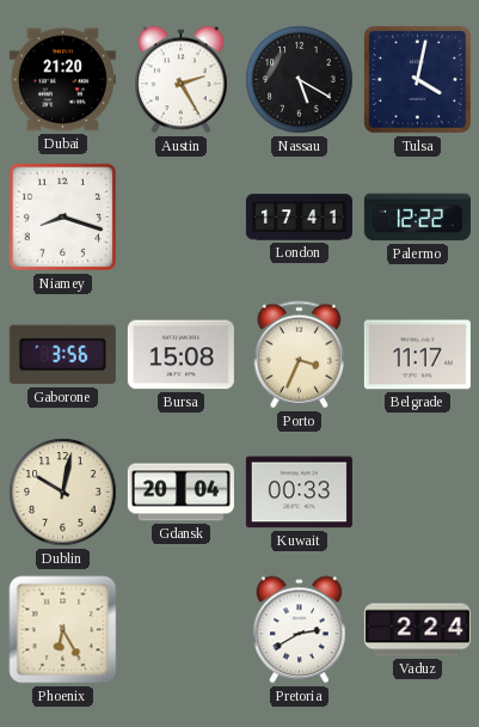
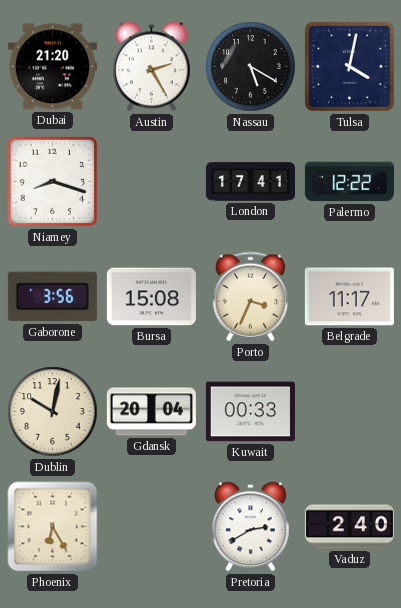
Vaduz: 2:24 -> 2:40 (349, 527)
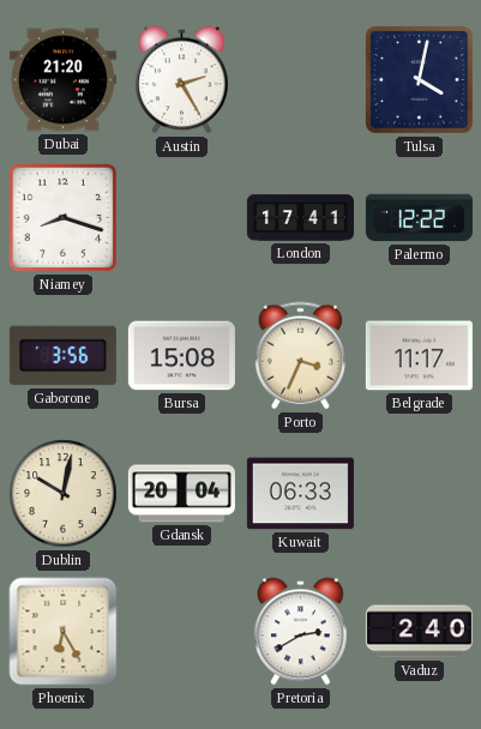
Nassau: 5:20 -> none (251, 67)
Kuwait: 00:33 -> 06:33 (300, 494)
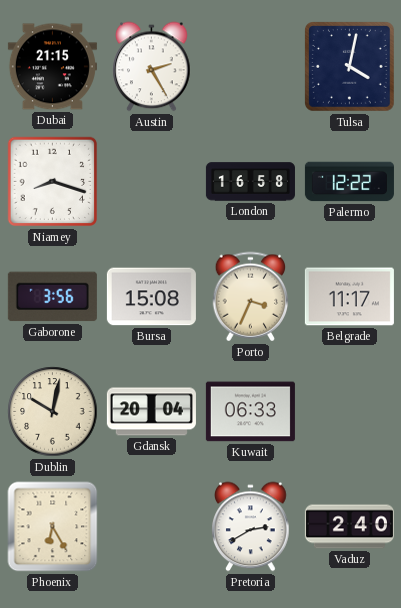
Dubai: 21:20 -> 21:15 (52, 67)
London: 17:41 -> 16:58 (250, 182)
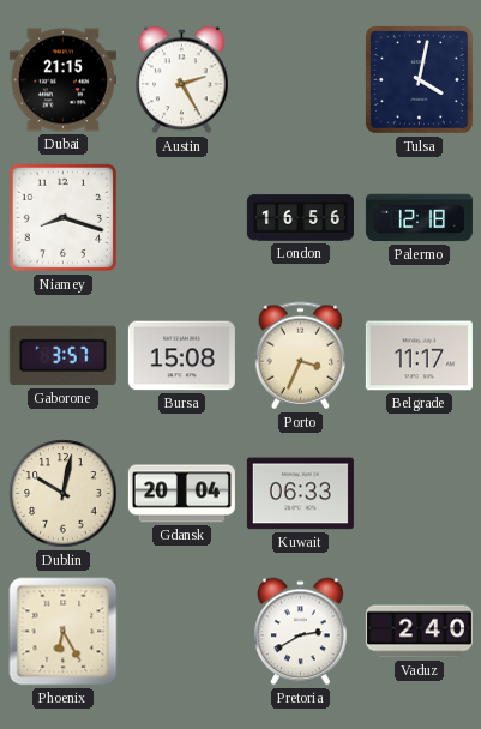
London: 16:58 -> 16:56 (300, 218)
Palermo: 12:22 -> 12:18 (419, 218)
Gaborone: 3:56 -> 3:57 (62, 356)
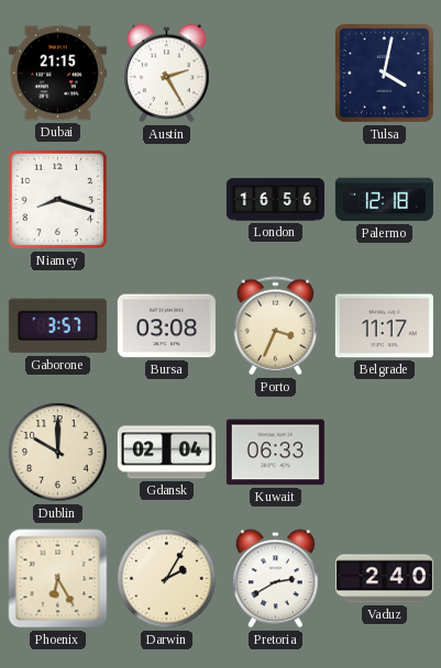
Bursa: 15:08 -> 03:08 (166, 326)
Dublin: 10:02 -> 10:00 (58, 453)
Gdansk: 20:04 -> 02:04 (166, 453)
Darwin: none -> 2:05 (167, 579)
